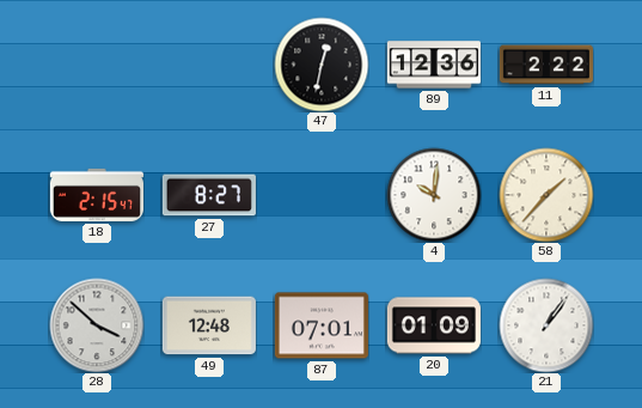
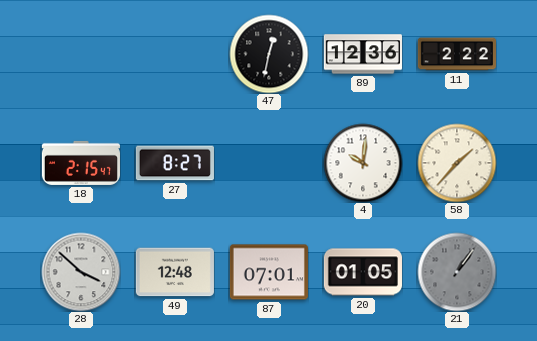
20: 01:09 -> 01:05 (363, 272)
21 dial: white -> grey (457, 272)
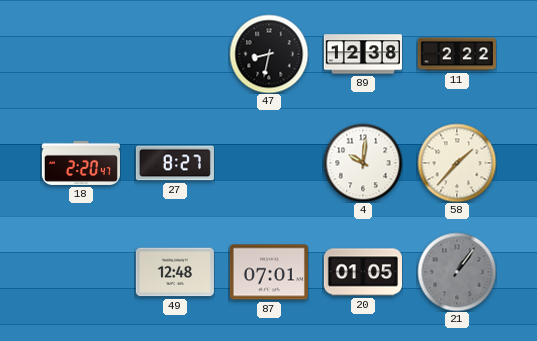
47: 12:32 -> 8:32 (269, 54)
89: 12:36 -> 12:38 (363, 54)
18: 2:15 -> 2:20 (81, 163)
28: 3:52 -> none (81, 272)
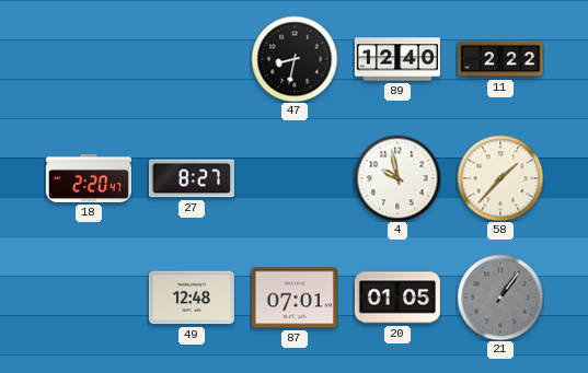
89: 12:38 -> 12:40 (397, 59)
4: 10:01 -> 9:58 (397, 178)
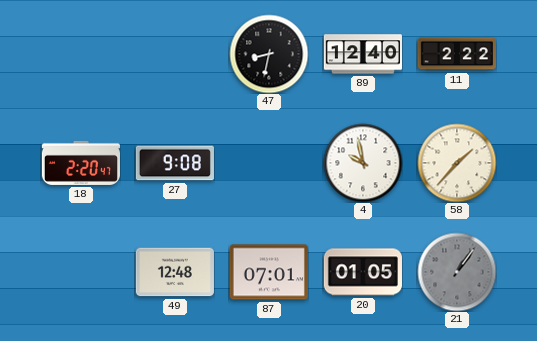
27: 8:27 -> 9:08 (175, 163)
